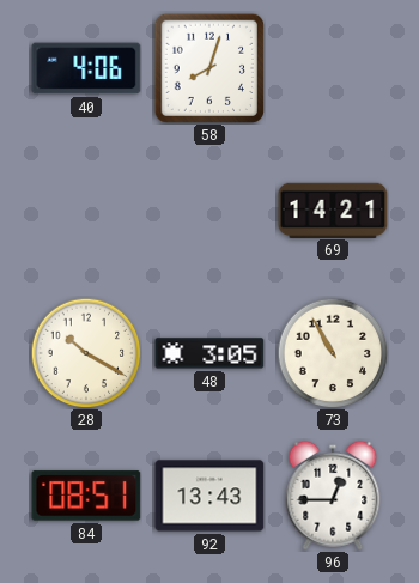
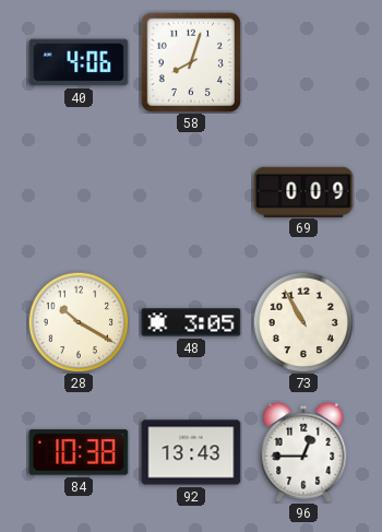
69: 14:21 -> 0:09 (303, 191)
84: 08:51 -> 10:38 (79, 452)
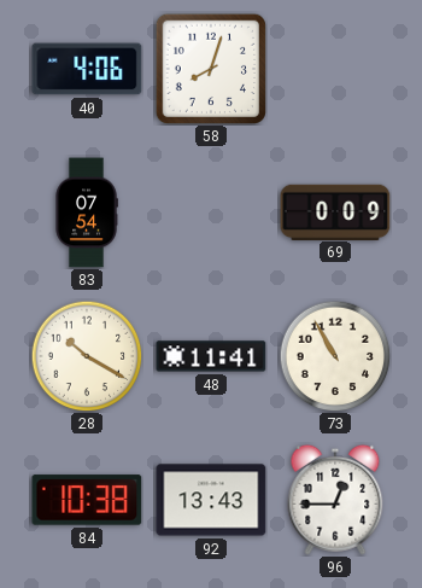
83: none -> 07:54 (87, 213)
48: 3:05 -> 11:41 (211, 356)
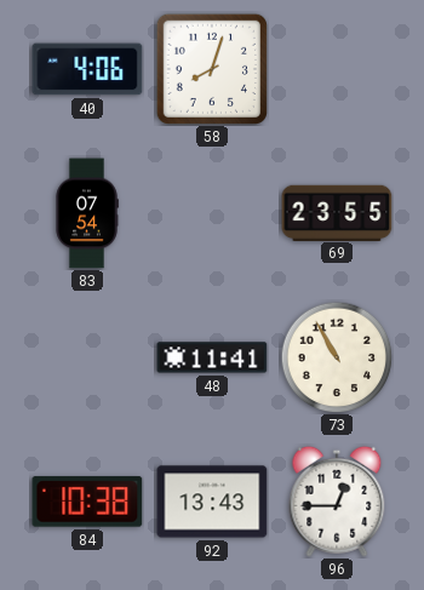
69: 0:09 -> 23:55 (337, 212)
28: 10:20 -> none (87, 356)
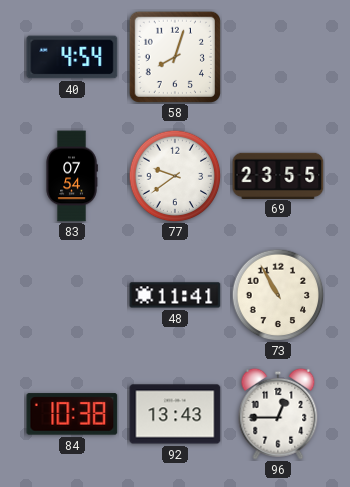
40: 4:06 -> 4:54 (72, 57)
77: none -> 9:39 (175, 176)
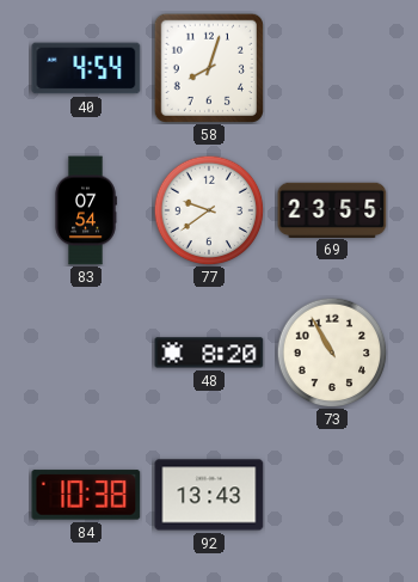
48: 11:41 -> 8:20 (209, 353)
96: 12:45 -> none (278, 414)
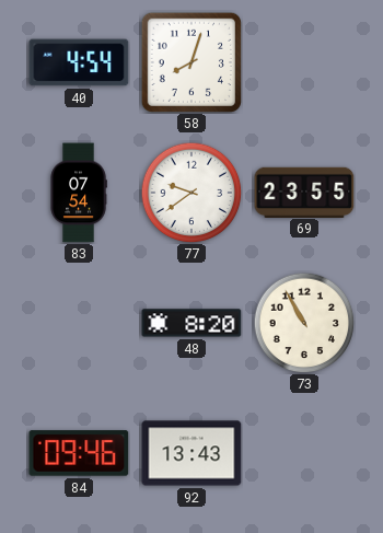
84: 10:38 -> 09:46 (79, 453)
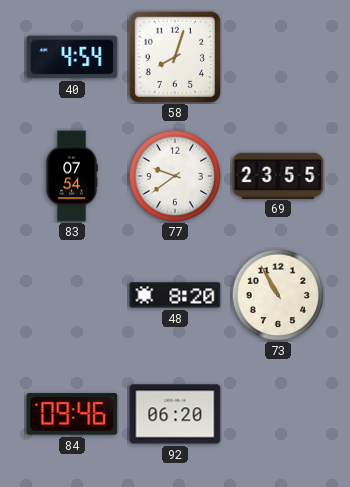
92: 13:43 -> 06:20 (175, 414)
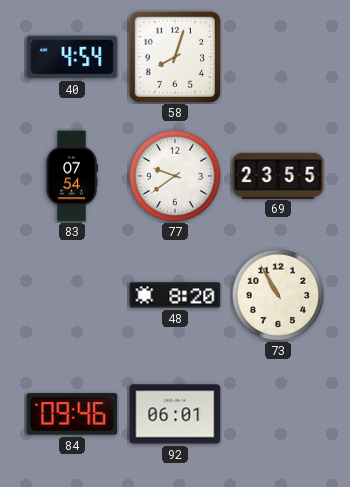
92: 06:20 -> 06:01 (175, 414)
